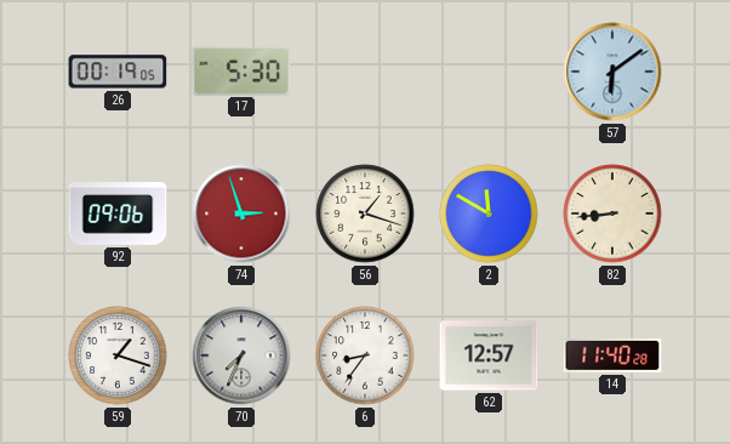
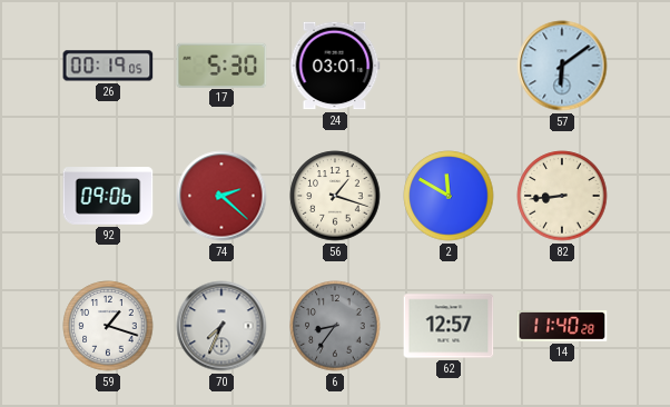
24: none -> 03:01 (335, 66)
74: 2:57 -> 2:22 (221, 196)
6 dial: white -> grey (335, 326)
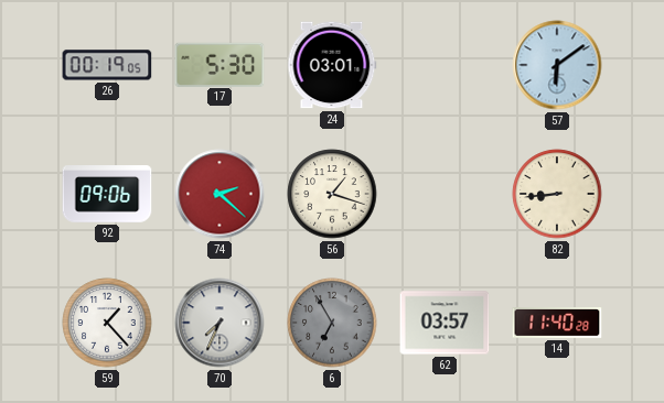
2: 11:50 -> none (449, 196)
59: 1:18 -> 1:23 (107, 323)
6: 8:36 -> 6:55 (332, 323)
62: 12:57 -> 03:57 (445, 323)
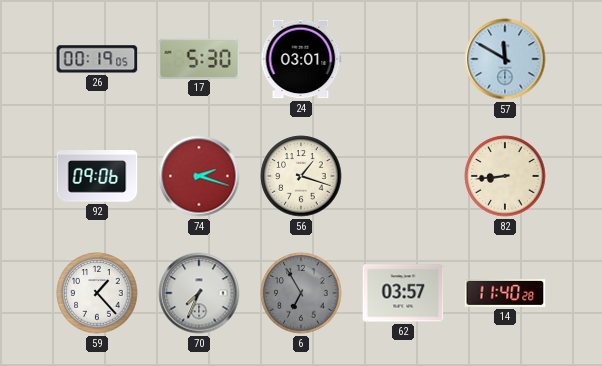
57: 6:09 -> 11:50 (505, 59)
74: 2:22 -> 2:18 (199, 176)
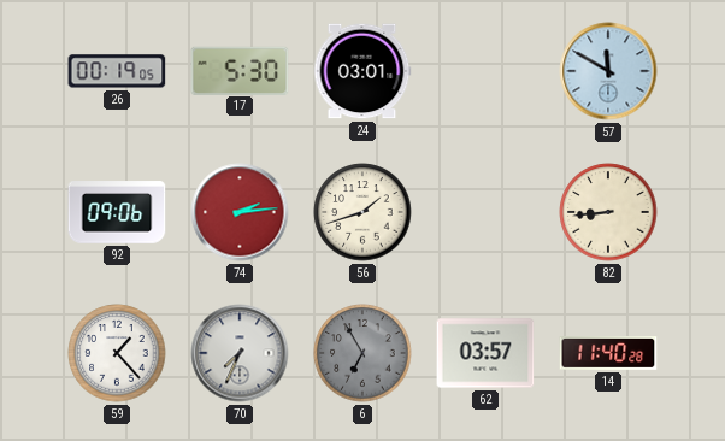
74: 2:18 -> 2:14 (240, 212)
56: 1:18 -> 1:42 (362, 212)
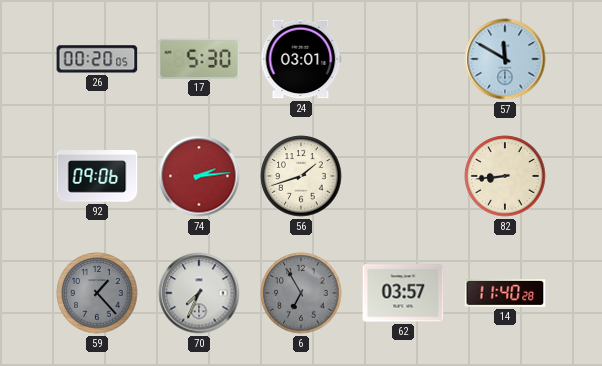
26: 00:19 -> 00:20 (97, 59)
59 dial: white -> grey (97, 293)
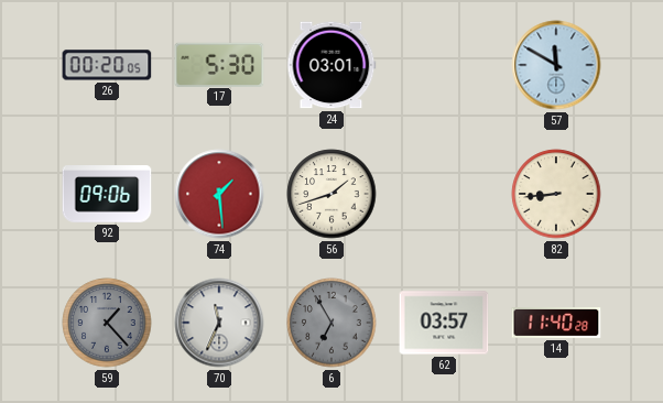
74: 2:14 -> 1:29 (219, 194)
70: 7:34 -> 11:34 (219, 323)
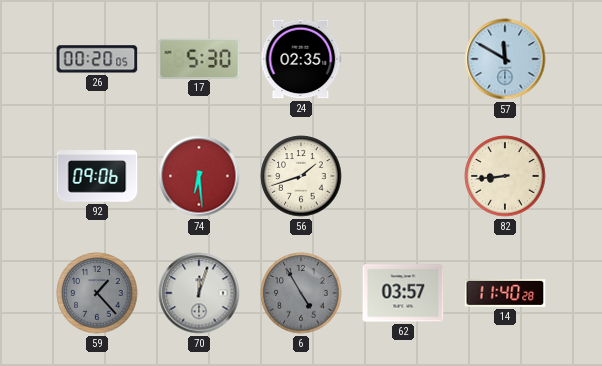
24: 03:01 -> 02:35 (301, 59)
74: 1:29 -> 6:29 (199, 176)
70: 11:34 -> 12:03 (199, 293)
6: 6:55 -> 4:55 (301, 293)
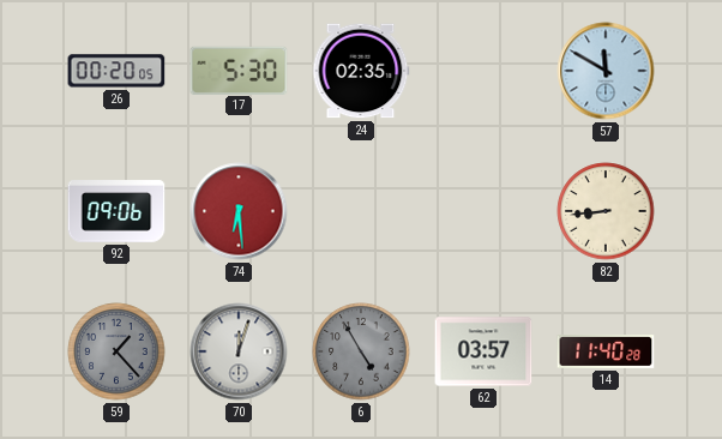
56: 1:42 -> none (301, 176)
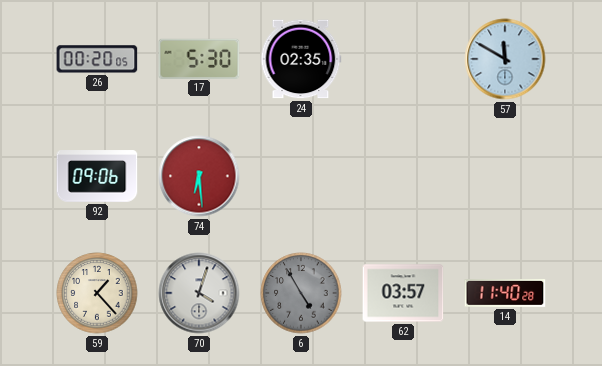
82: 8:44 -> none (606, 211)
59 dial: grey -> cream (97, 293)
70: 12:03 -> 4:03 (199, 293)
